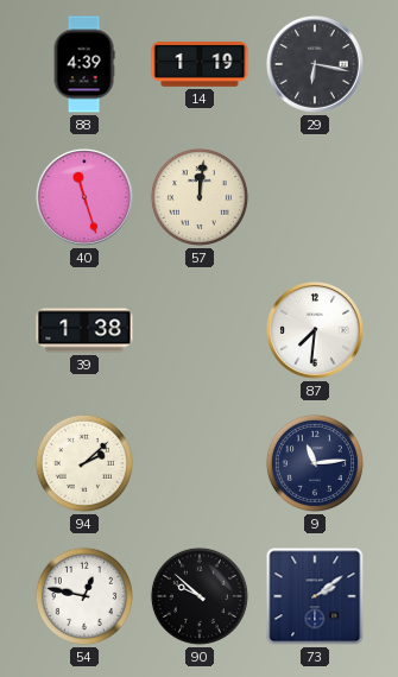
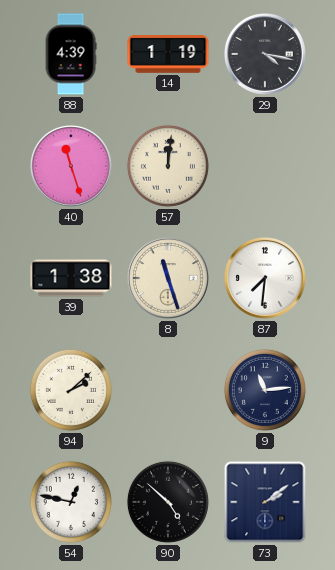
29: 6:17 -> 4:17 (266, 55)
8: none -> 11:27 (169, 279)
90: 9:52 -> 4:52 (168, 502)
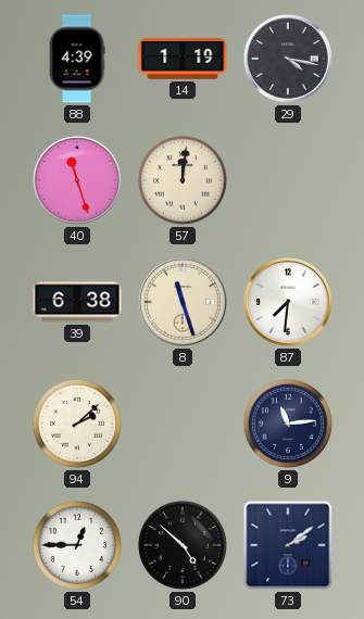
39: 1:38 -> 6:38 (77, 302)
54: 12:47 -> 12:45 (77, 545)
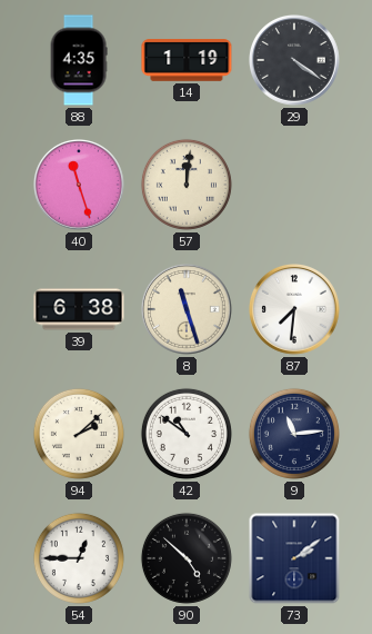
88: 4:39 -> 4:35 (79, 60)
29: 4:17 -> 4:21 (295, 61)
42: none -> 10:51 (187, 434)
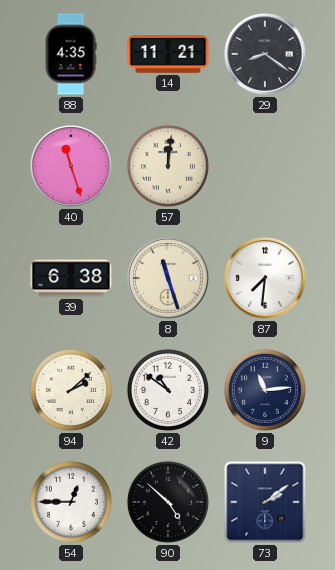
14: 1:19 -> 11:21 (168, 54)
29: 4:21 -> 8:21 (266, 55)
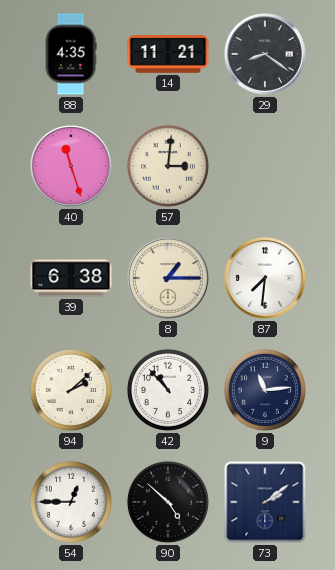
57: 12:01 -> 3:01 (168, 166)
8: 11:27 -> 1:15 (169, 279)
42: 10:51 -> 10:53 (168, 390)
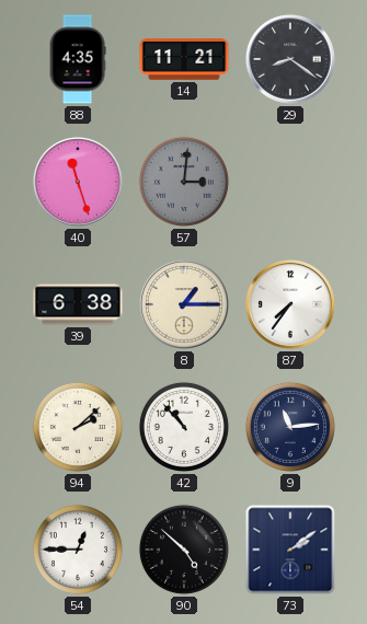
57 dial: cream -> grey (184, 182)
87: 7:31 -> 7:36 (291, 305)
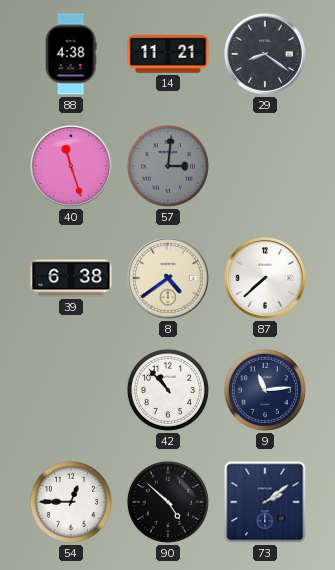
88: 4:35 -> 4:38 (71, 54)
8: 1:15 -> 4:39 (169, 279)
87: 7:36 -> 7:38 (266, 279)
94: 2:08 -> none (78, 427)
